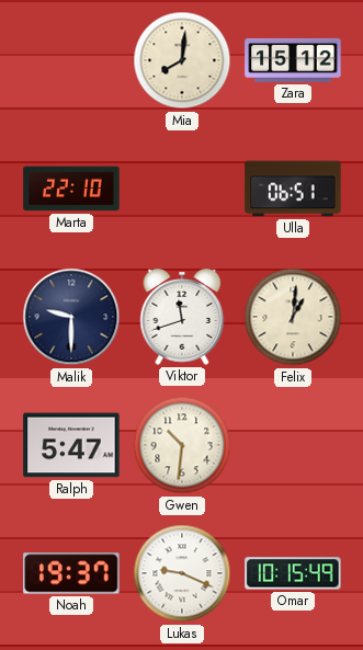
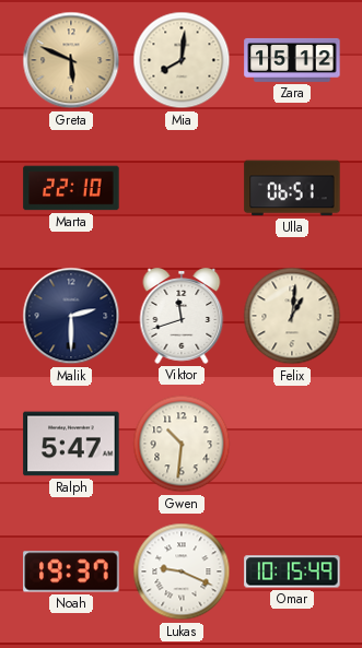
Greta: none -> 5:49 (71, 60)
Malik: 9:30 -> 2:30 (71, 316)
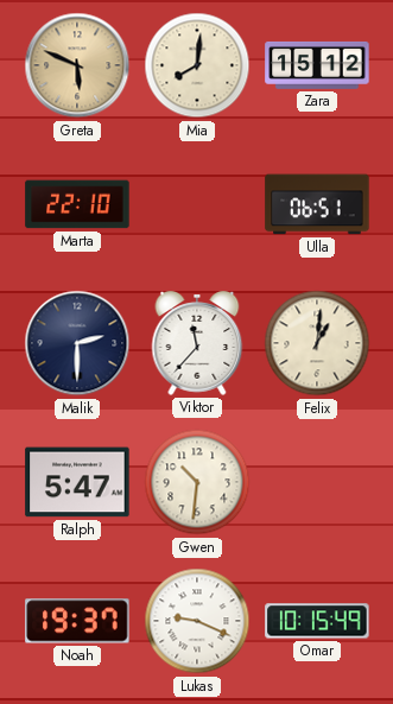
Viktor: 11:42 -> 11:37 (197, 343)
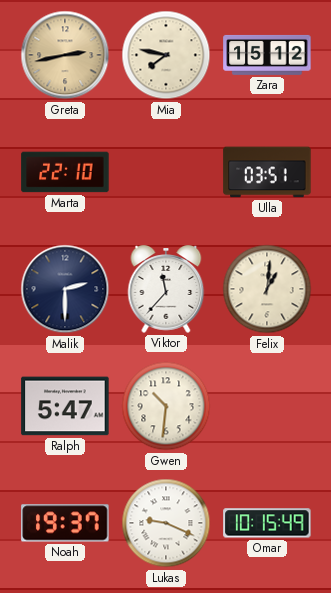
Greta: 5:49 -> 2:43 (65, 55)
Mia: 8:01 -> 7:47 (166, 55)
Ulla: 06:51 -> 03:51 (267, 172)
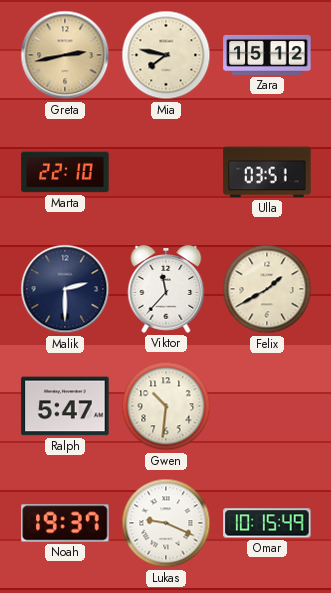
Felix: 1:01 -> 1:40 (267, 289)
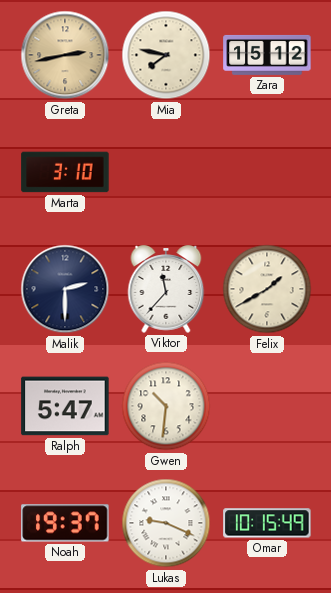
Marta: 22:10 -> 3:10 (65, 172)
Ulla: 03:51 -> none (267, 172)
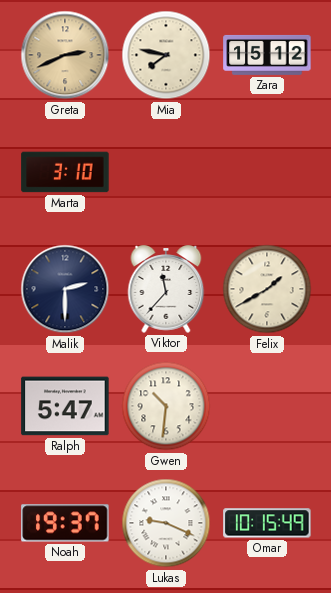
Greta: 2:43 -> 2:41 (65, 55)
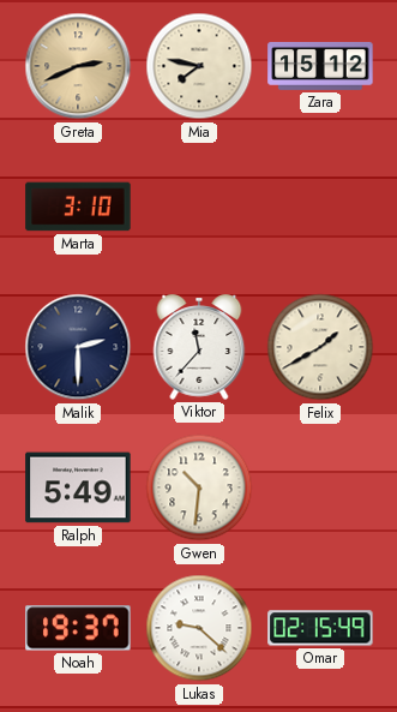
Ralph: 5:47 -> 5:49 (78, 487)
Lukas: 9:19 -> 9:22 (199, 628)
Omar: 10:15 -> 02:15 (320, 628)
